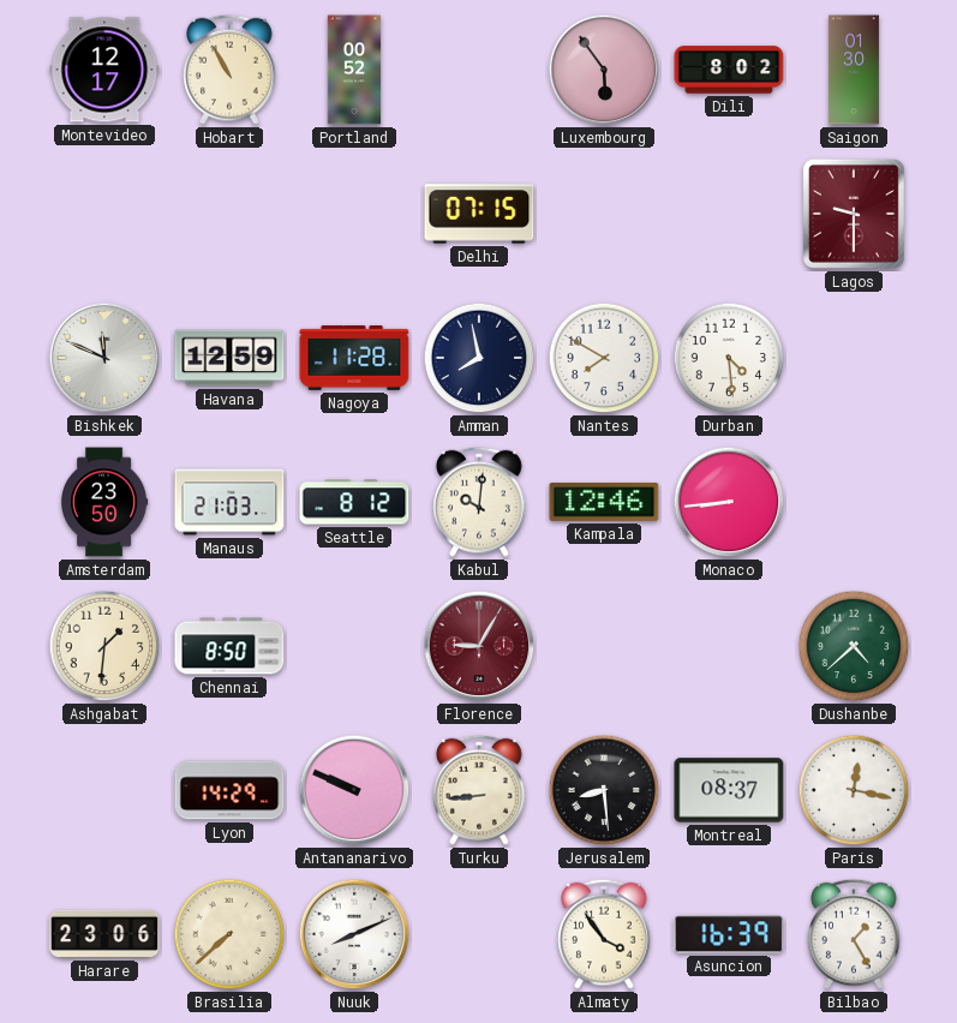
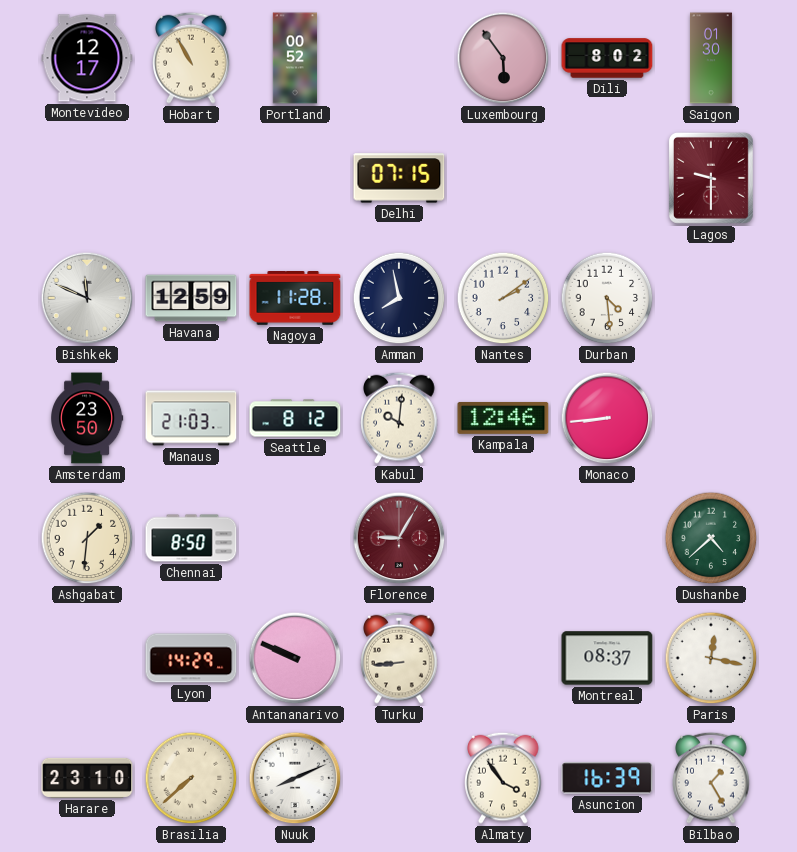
Nantes: 7:50 -> 2:09 (503, 298)
Jerusalem: 8:29 -> none (604, 790)
Harare: 23:06 -> 23:10 (87, 778)
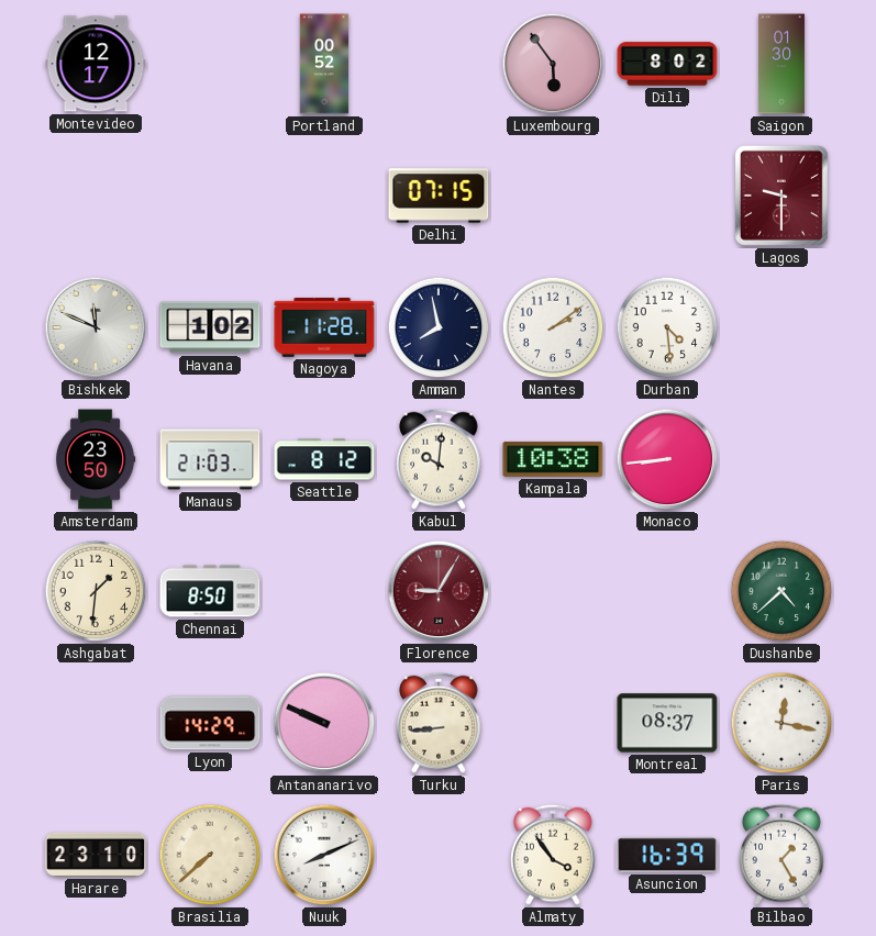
Hobart: 10:55 -> none (191, 58)
Havana: 12:59 -> 1:02 (210, 327)
Kampala: 12:46 -> 10:38 (553, 459)
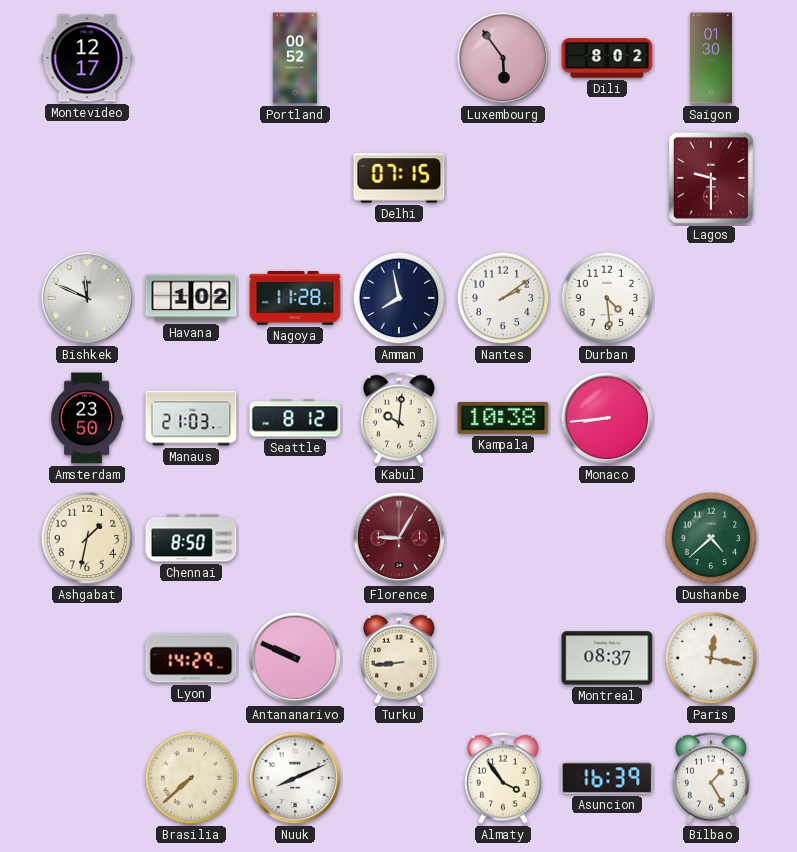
Ashgabat: 1:31 -> 1:32 (87, 538)
Harare: 23:10 -> none (96, 855)
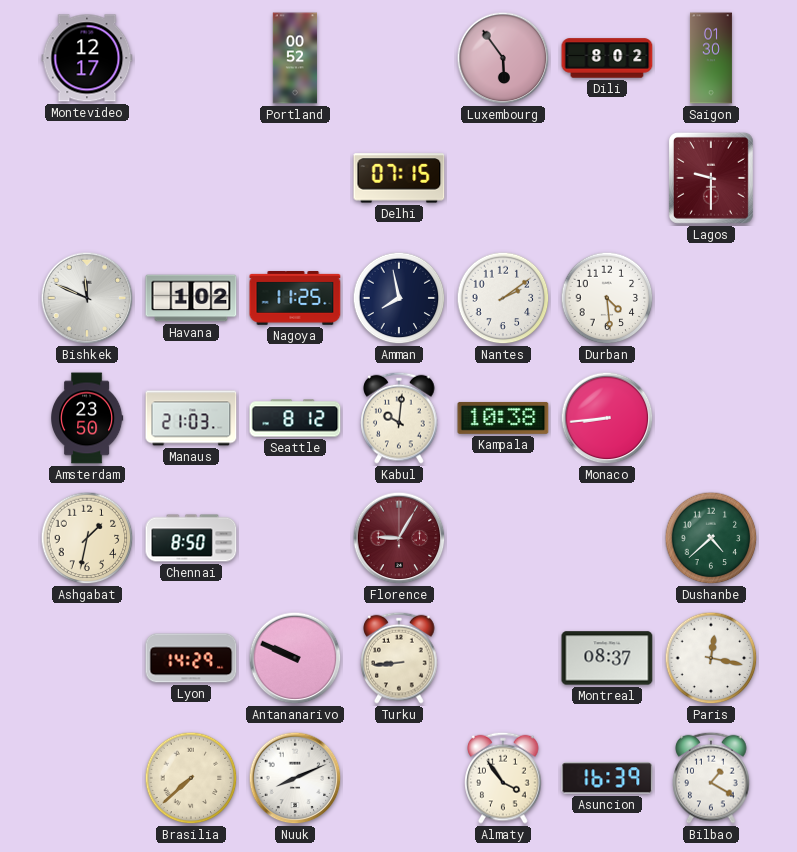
Nagoya: 11:28 -> 11:25 (295, 298)
Bilbao: 1:25 -> 1:20 (711, 778)
